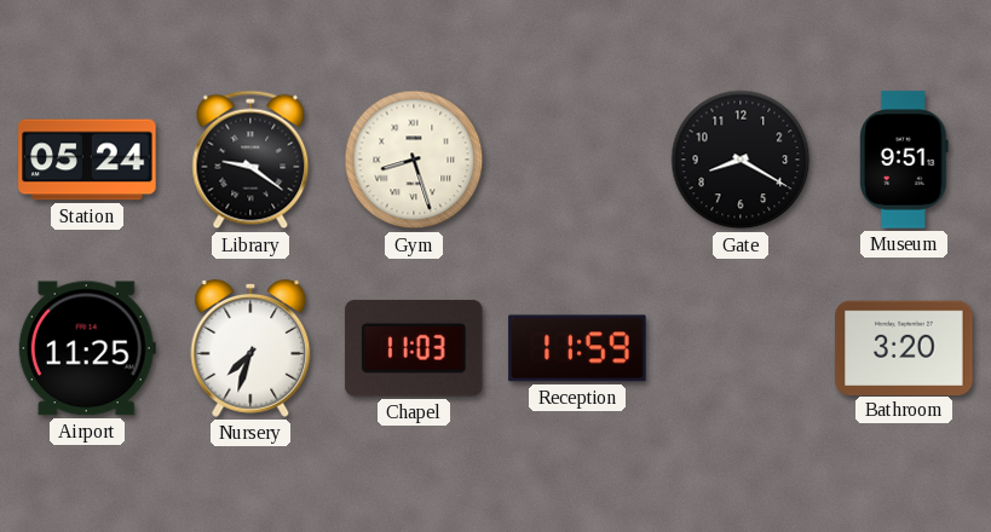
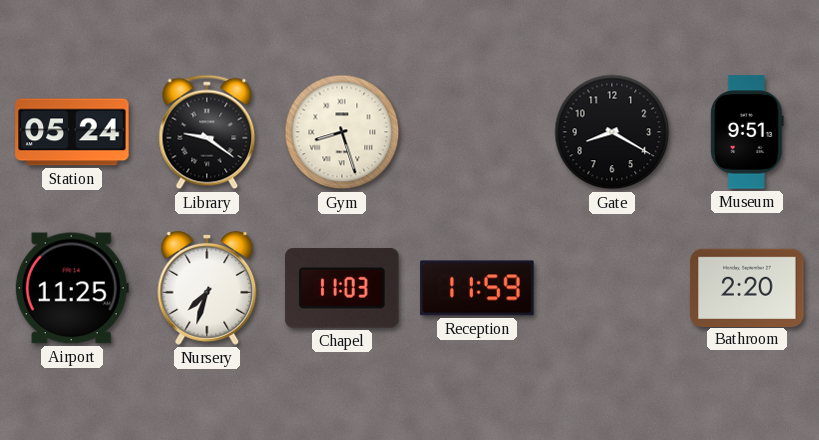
Bathroom: 3:20 -> 2:20 (747, 287)
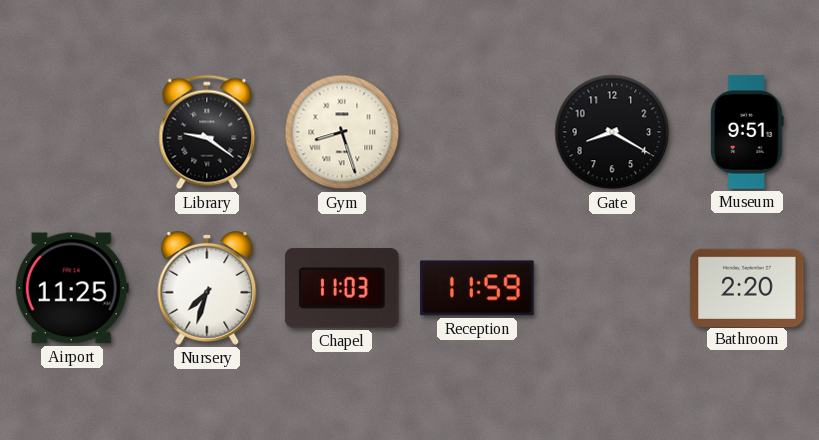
Station: 05:24 -> none (72, 132)
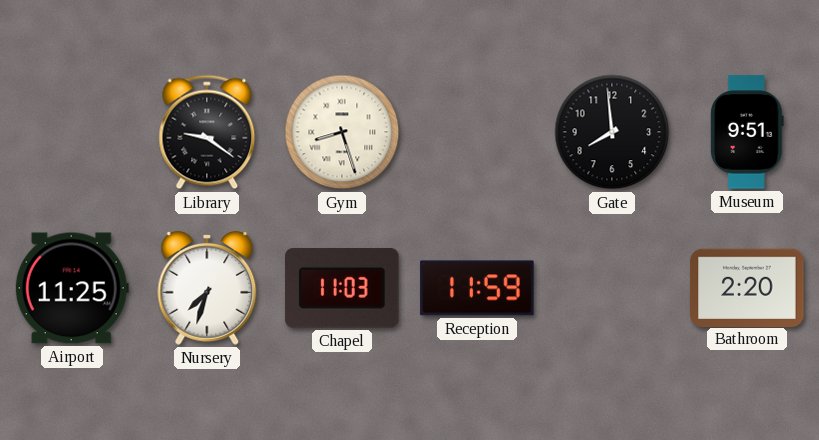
Gate: 8:20 -> 7:59 (612, 132)
